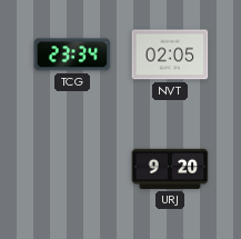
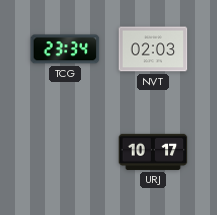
NVT: 02:05 -> 02:03 (153, 49)
URJ: 9:20 -> 10:17 (153, 152)
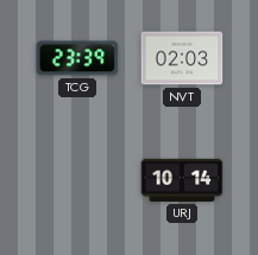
TCG: 23:34 -> 23:39 (77, 58)
URJ: 10:17 -> 10:14 (182, 180)
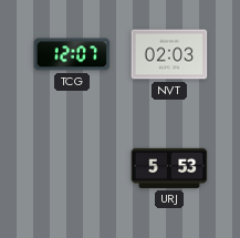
TCG: 23:39 -> 12:07 (72, 54)
URJ: 10:14 -> 5:53 (169, 168)
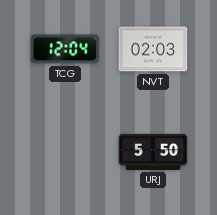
TCG: 12:07 -> 12:04 (65, 49)
URJ: 5:53 -> 5:50 (153, 152)
